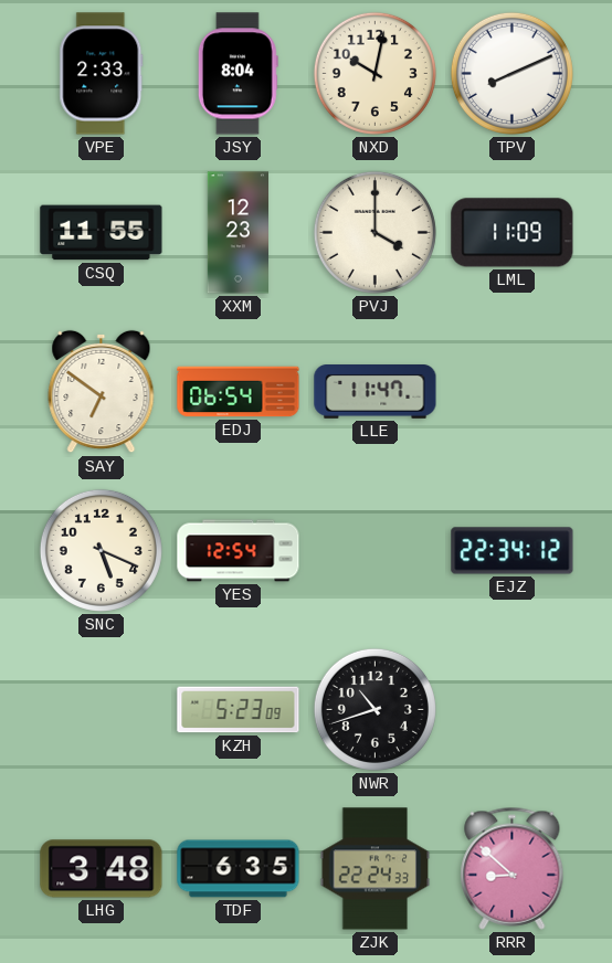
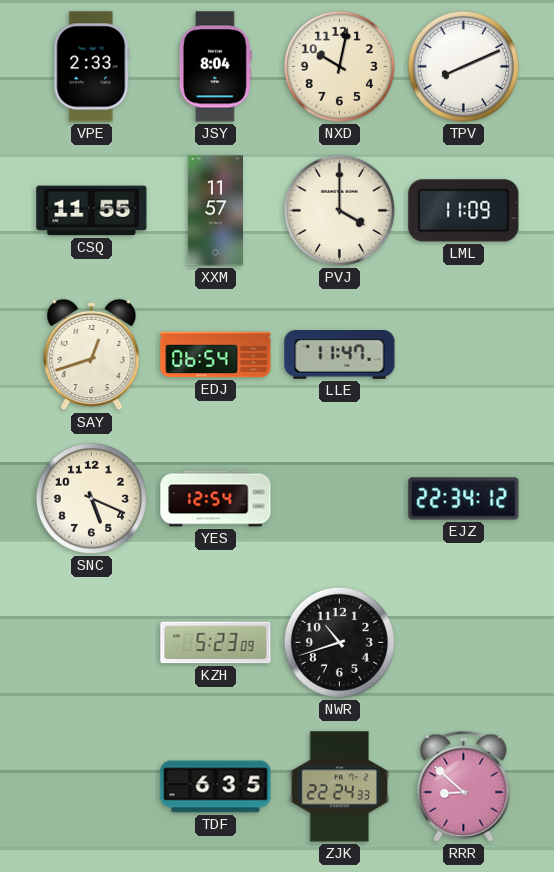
XXM: 12:23 -> 11:57 (215, 211)
SAY: 6:51 -> 12:42 (92, 355)
LHG: 3:48 -> none (102, 869)
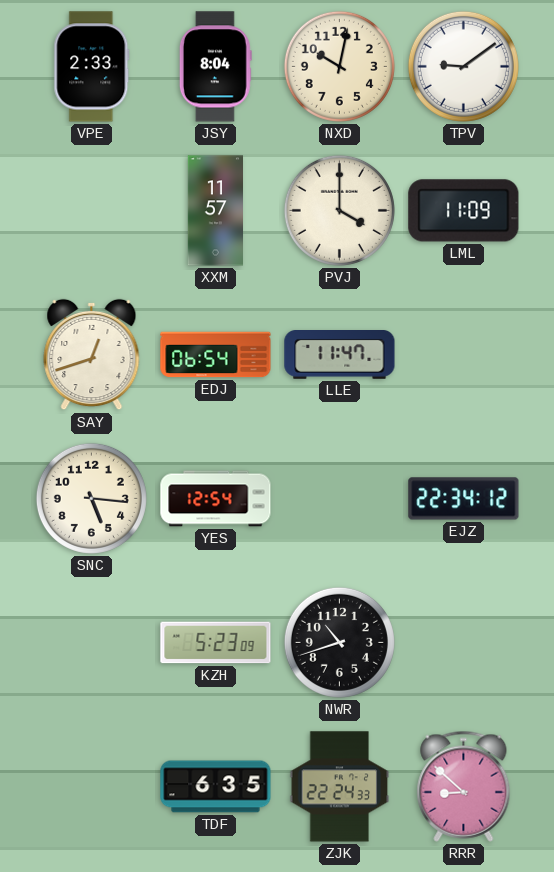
TPV: 8:11 -> 9:09 (463, 66)
CSQ: 11:55 -> none (92, 211)
SNC: 5:19 -> 5:16 (91, 498)
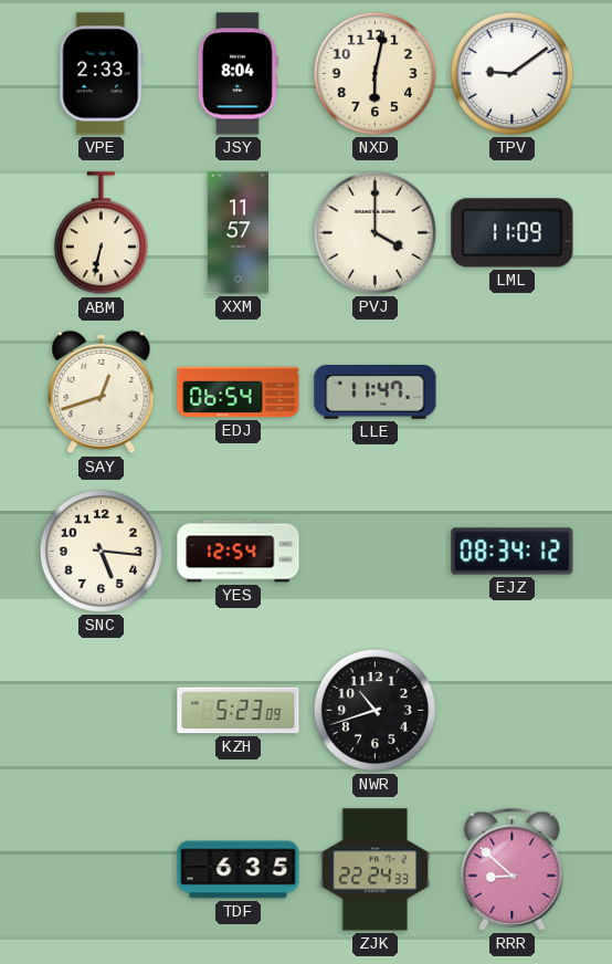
NXD: 10:02 -> 6:02 (374, 73)
ABM: none -> 6:32 (101, 233)
EJZ: 22:34 -> 08:34 (513, 552)
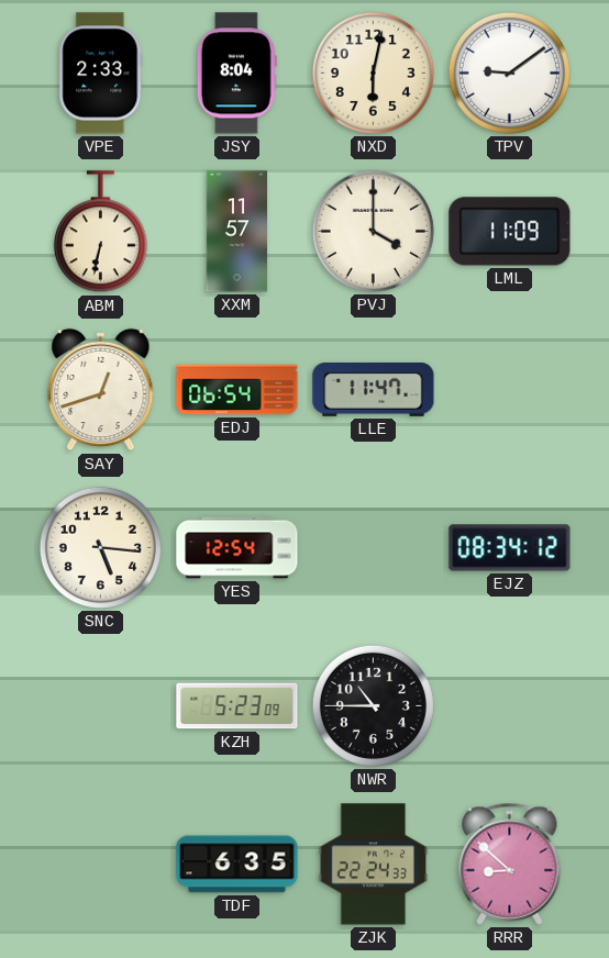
NWR: 10:42 -> 10:45 (373, 705)
